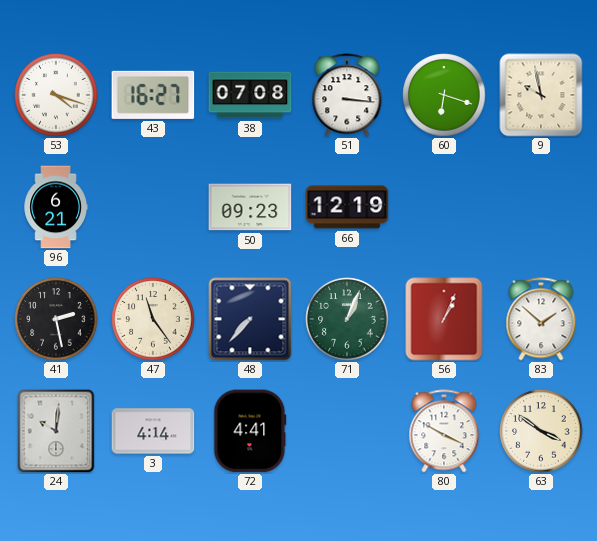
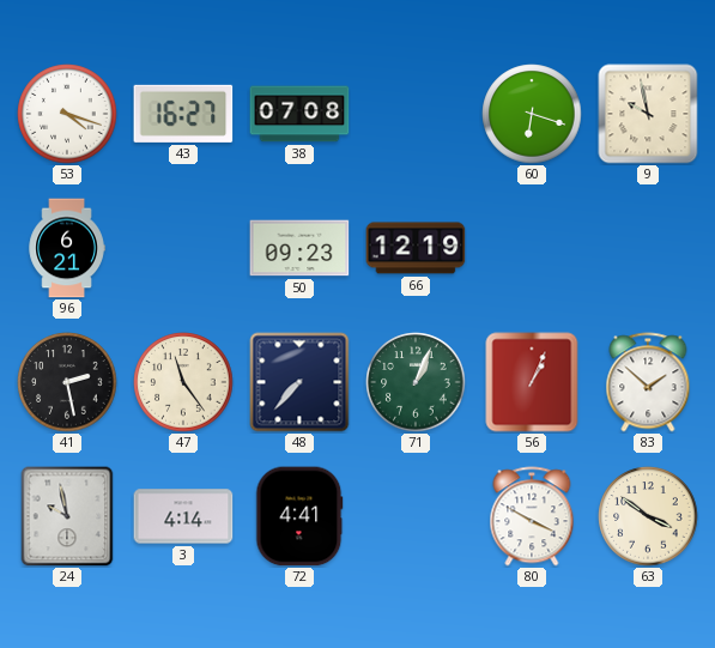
51: 3:16 -> none (347, 95)
24: 10:01 -> 9:58 (67, 516)
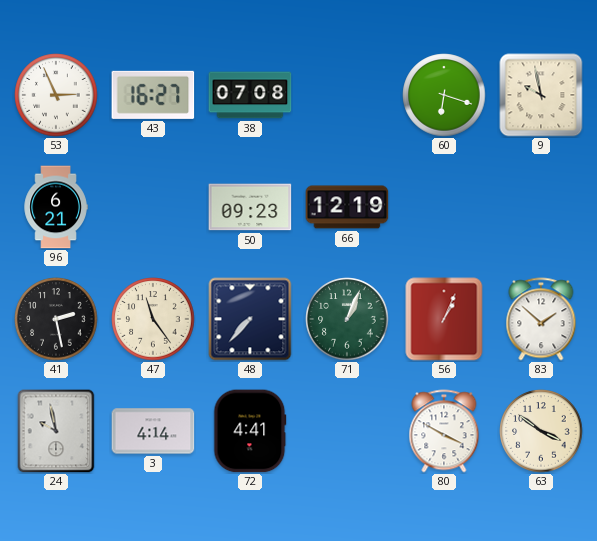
53: 4:18 -> 2:56 (56, 95)
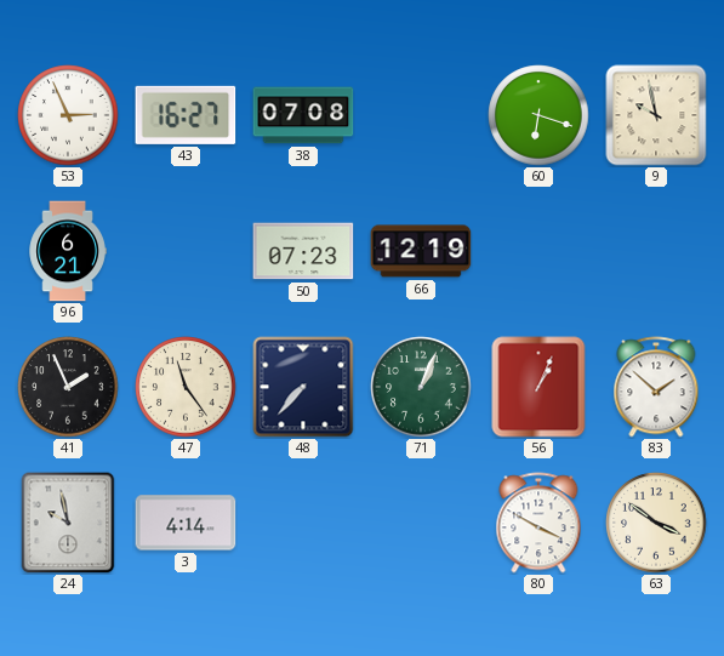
50: 09:23 -> 07:23 (303, 251)
41: 2:28 -> 1:56 (68, 387)
72: 4:41 -> none (250, 431)
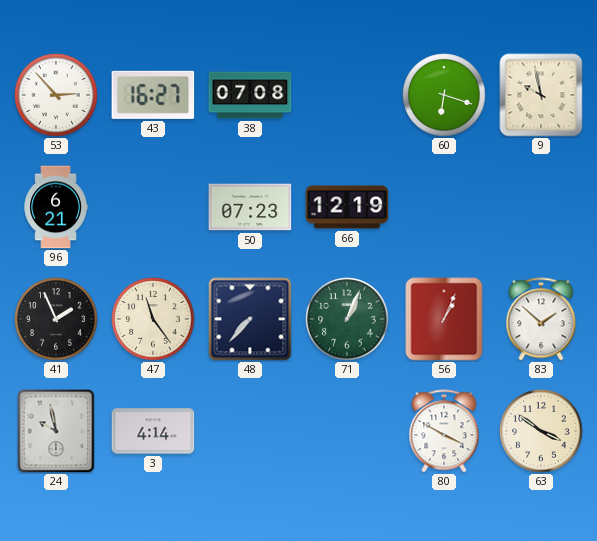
53: 2:56 -> 2:53 (56, 95)
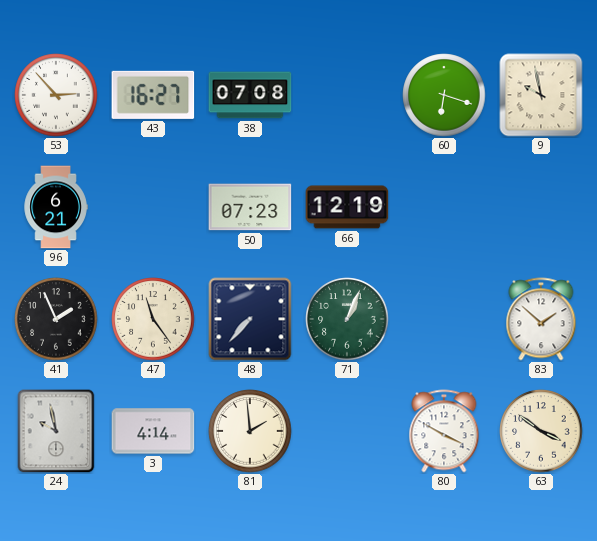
56: 1:04 -> none (444, 319)
81: none -> 1:59 (250, 431)
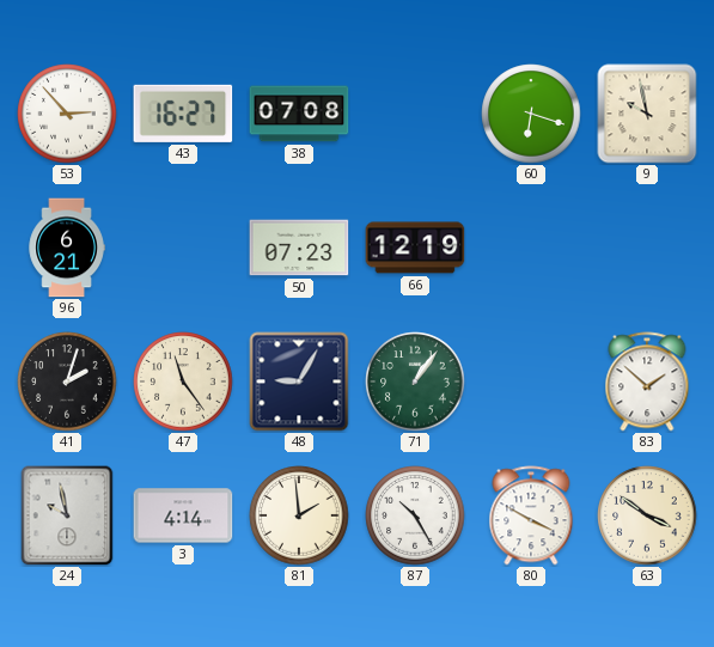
41: 1:56 -> 2:03 (67, 382)
48: 7:37 -> 9:05 (299, 382)
71: 1:04 -> 1:06 (415, 382)
87: none -> 10:25 (415, 515)
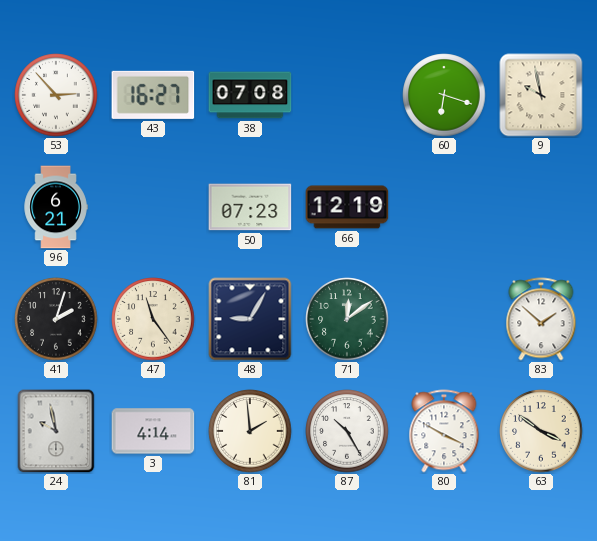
71: 1:06 -> 12:09 (347, 319)
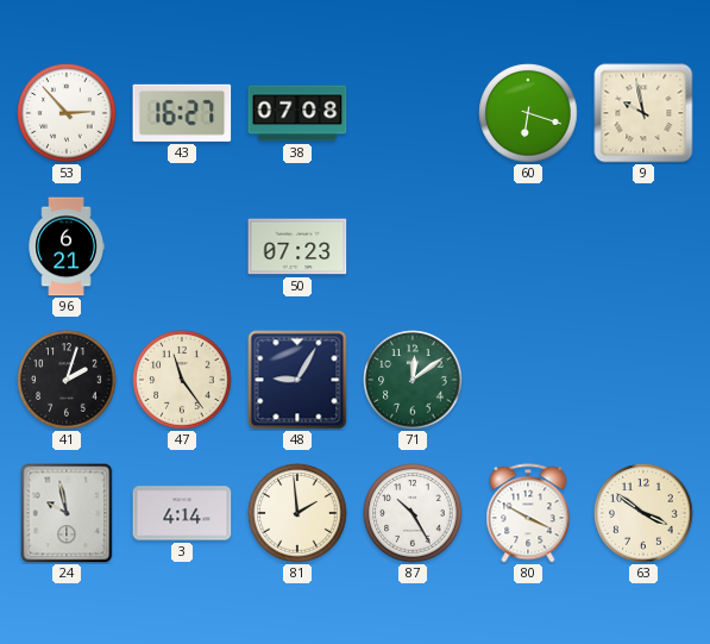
66: 12:19 -> none (347, 207)
83: 1:52 -> none (541, 319)
